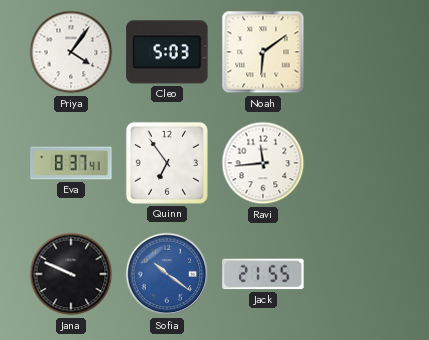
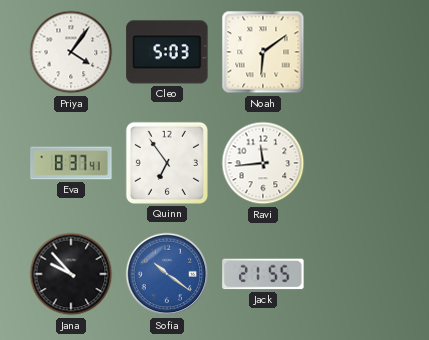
Jana: 9:49 -> 9:53 (71, 274)
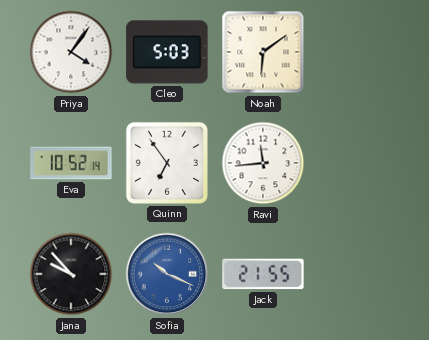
Eva: 8:37 -> 10:52 (71, 163)
Sofia: 10:21 -> 10:19 (167, 274)
